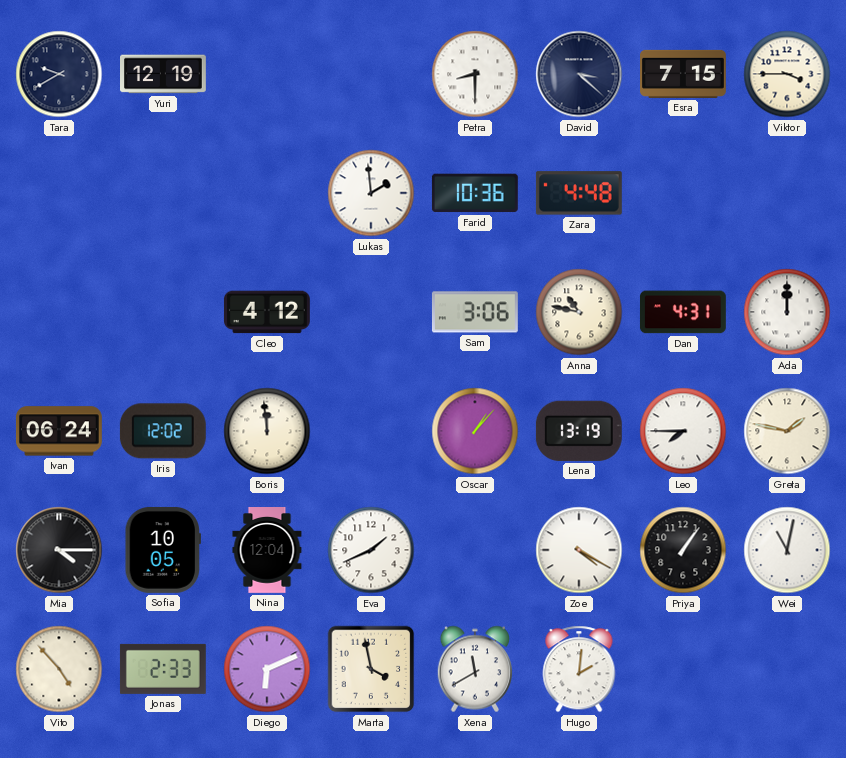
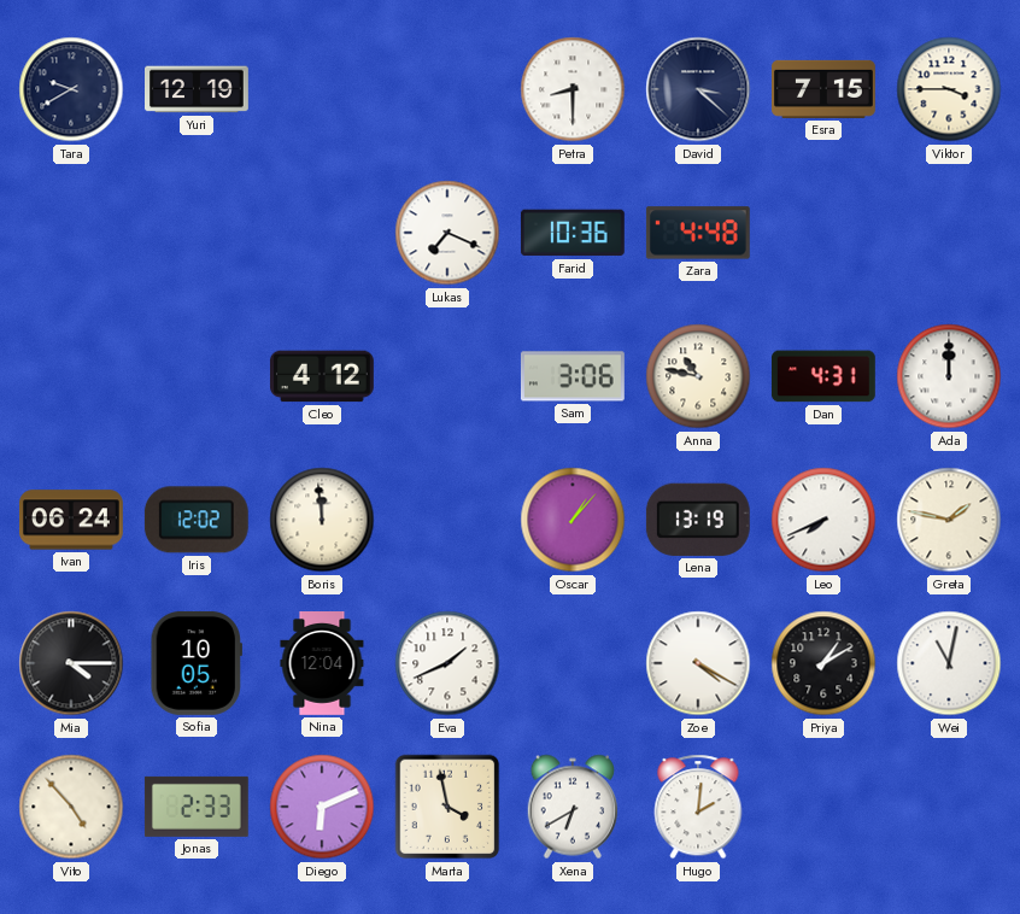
Lukas: 1:59 -> 7:19 (447, 233)
Leo: 7:45 -> 7:41 (823, 520)
Priya: 1:06 -> 1:10 (823, 663)
Xena: 11:40 -> 6:40 (573, 807)
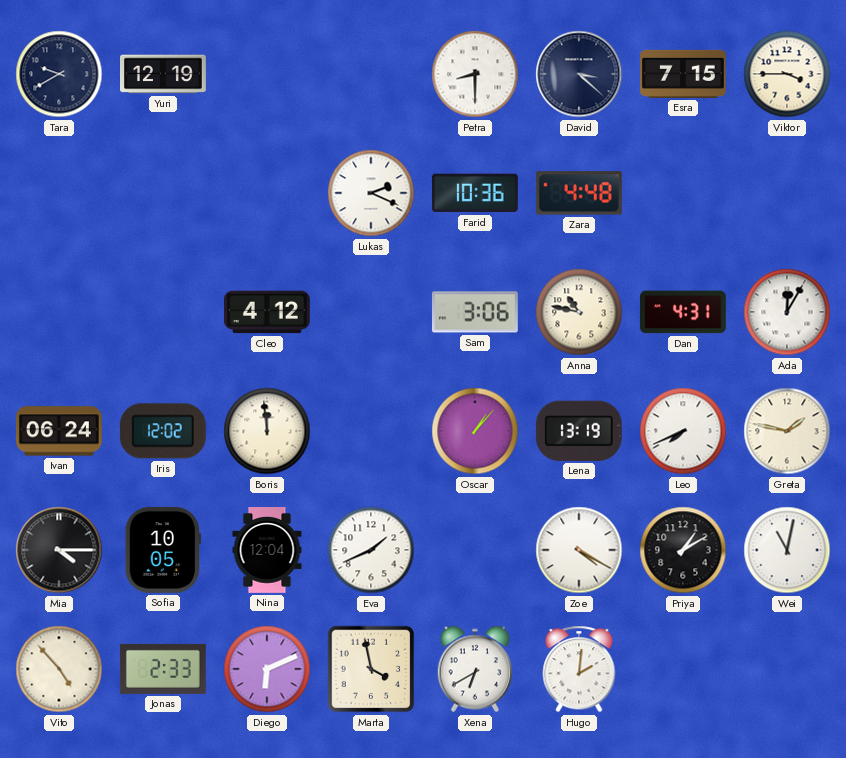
Lukas: 7:19 -> 2:19 (371, 193)
Ada: 12:00 -> 12:05 (787, 312)
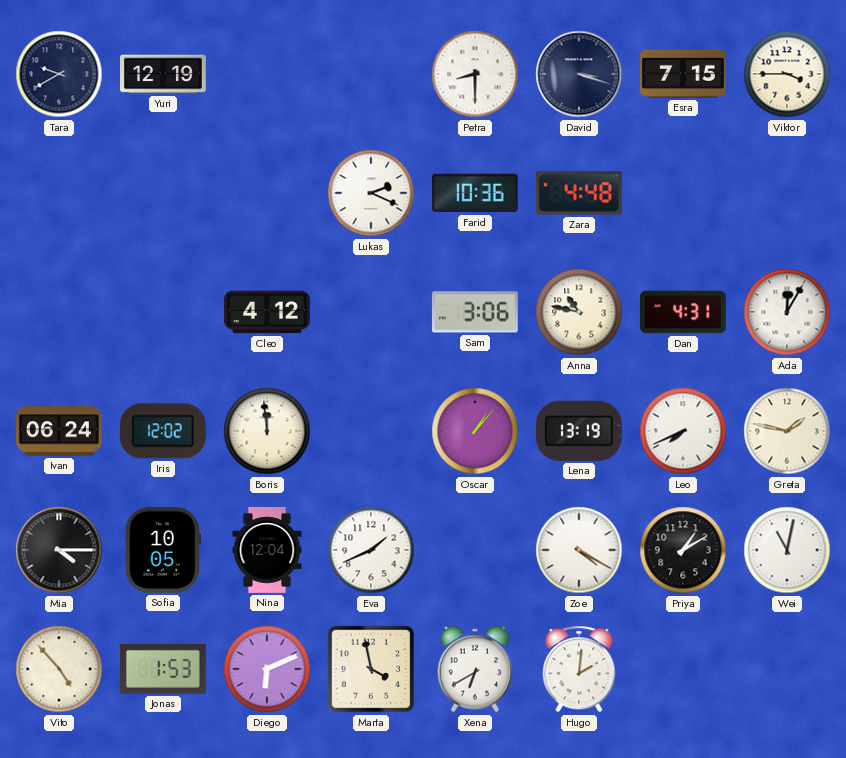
David: 3:22 -> 3:18 (579, 74)
Jonas: 2:33 -> 1:53 (163, 669)
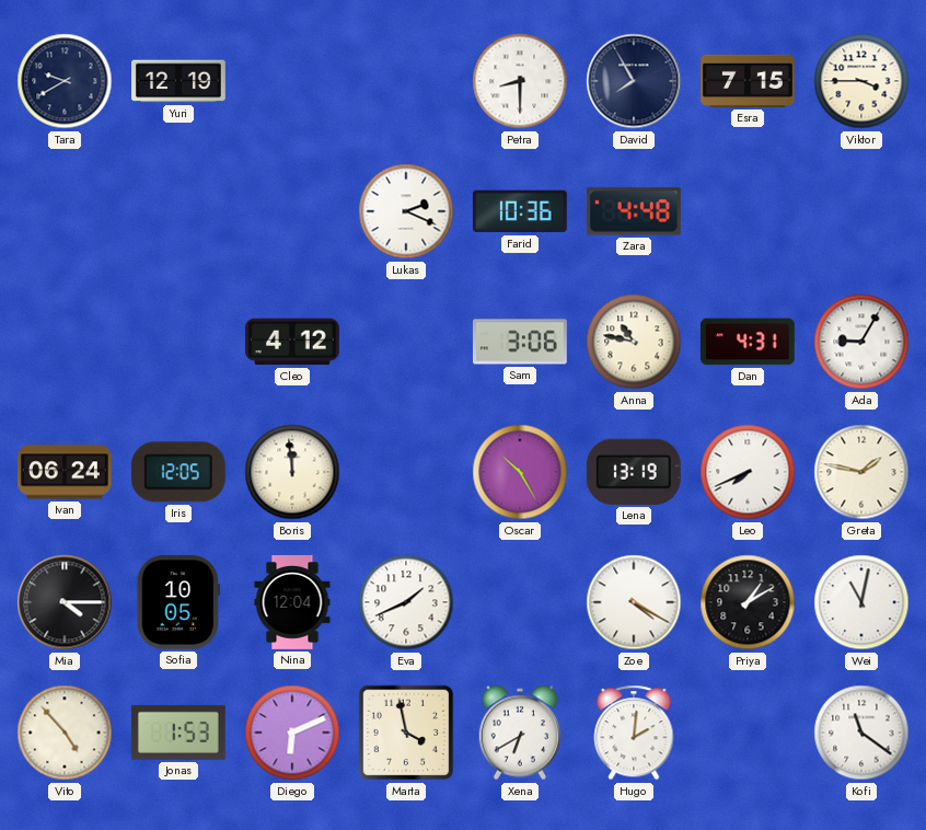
David: 3:18 -> 7:55 (634, 81)
Ada: 12:05 -> 9:05 (861, 342)
Iris: 12:02 -> 12:05 (178, 472)
Oscar: 1:07 -> 10:25 (520, 472)
Kofi: none -> 11:21 (861, 733)
